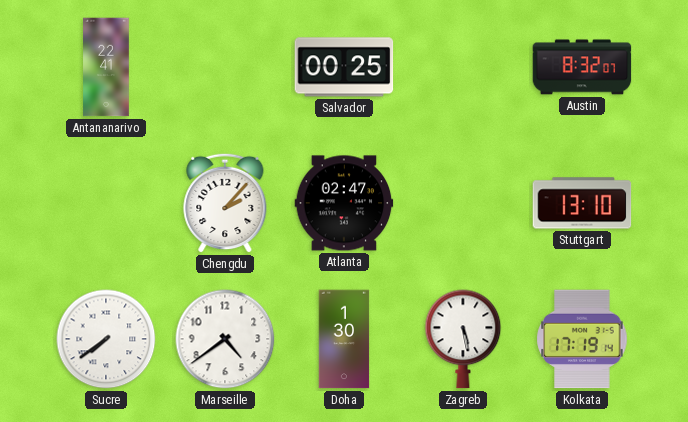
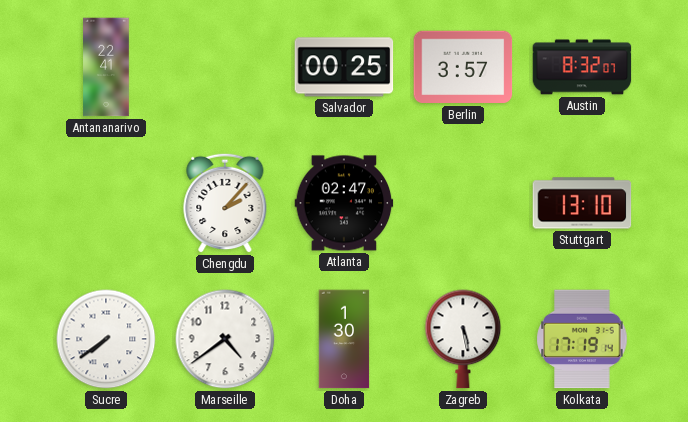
Berlin: none -> 3:57 (463, 67)
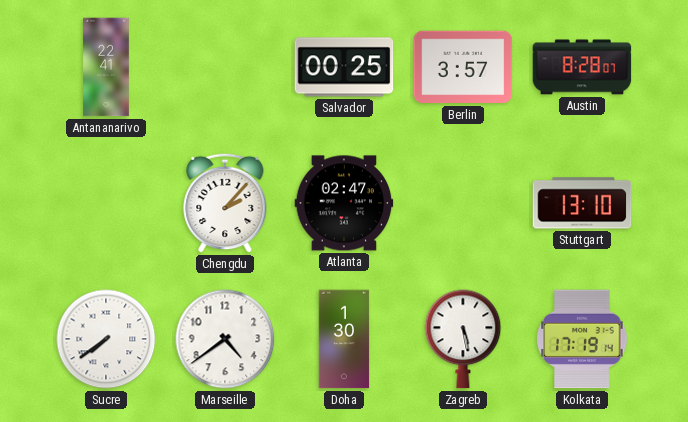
Austin: 8:32 -> 8:28 (582, 67)
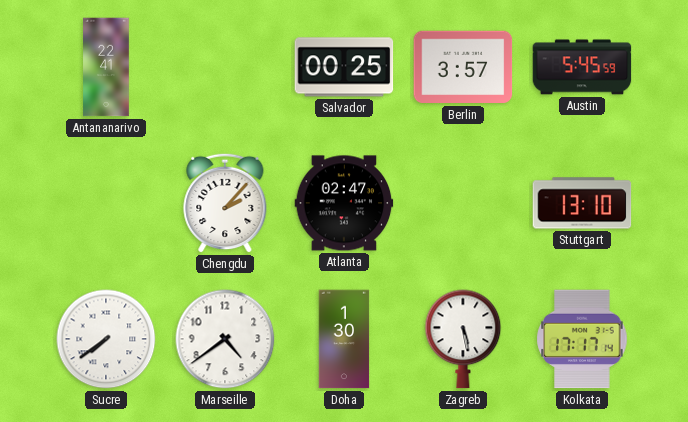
Austin: 8:28 -> 5:45 (582, 67)
Kolkata: 17:19 -> 17:17 (582, 339)
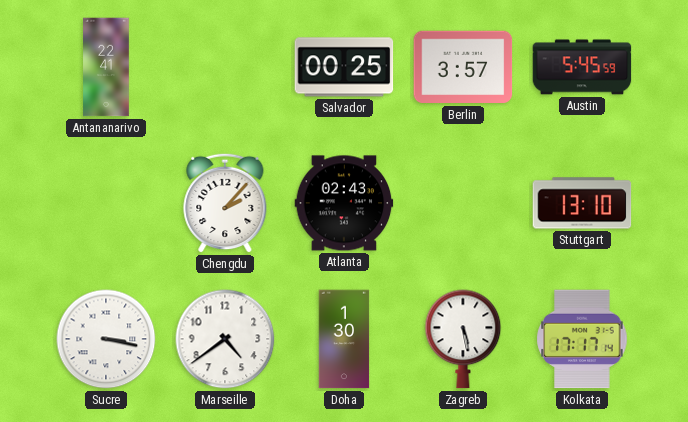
Atlanta: 02:47 -> 02:43 (344, 203)
Sucre: 7:39 -> 3:17 (106, 339)
